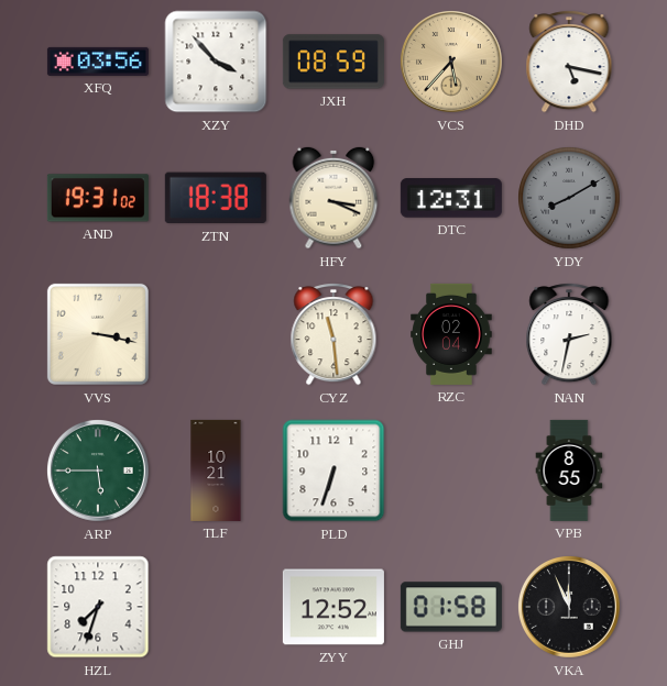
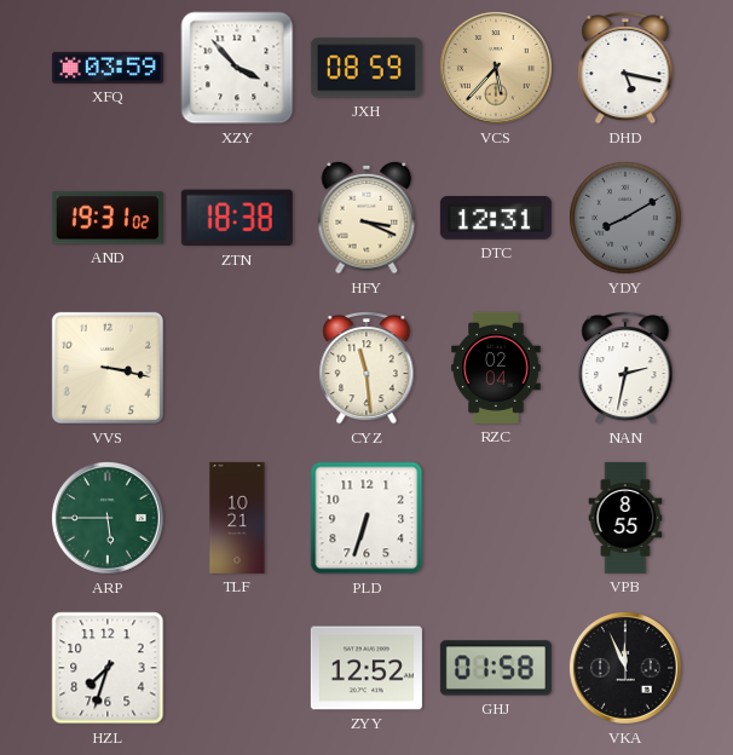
XFQ: 03:56 -> 03:59 (108, 68)
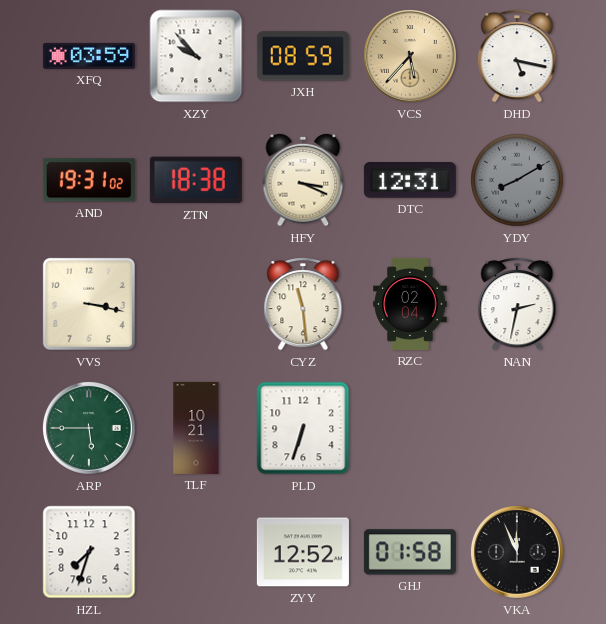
XZY: 3:53 -> 9:53 (196, 56)
VPB: 8:55 -> none (625, 518)
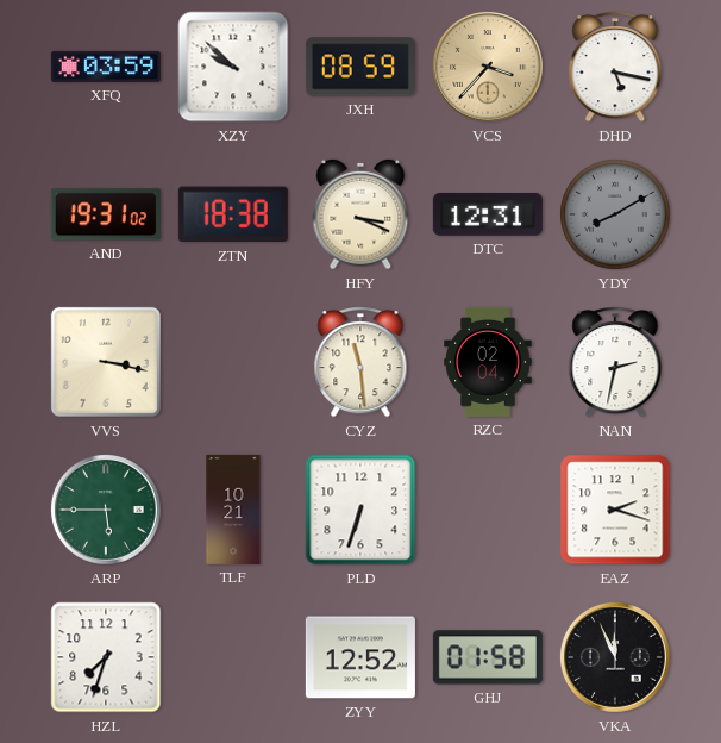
XZY: 9:53 -> 9:52 (233, 67)
VCS: 5:37 -> 3:37 (488, 67)
EAZ: none -> 2:18 (615, 510)
